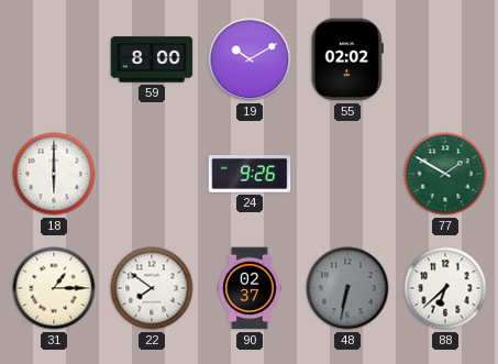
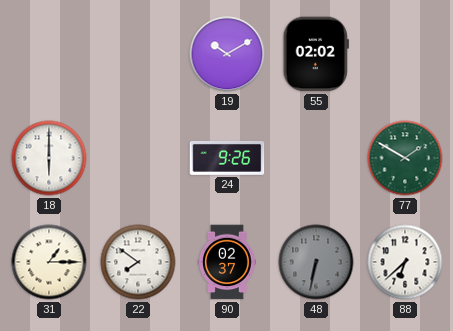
59: 8:00 -> none (152, 59)
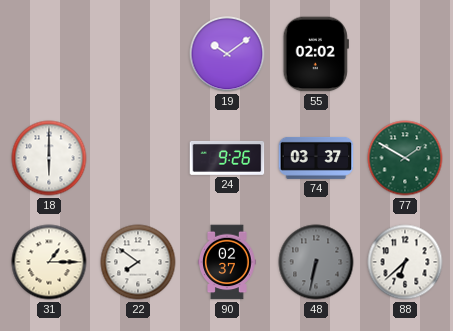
19: 10:10 -> 10:09 (227, 54)
74: none -> 03:37 (316, 158)
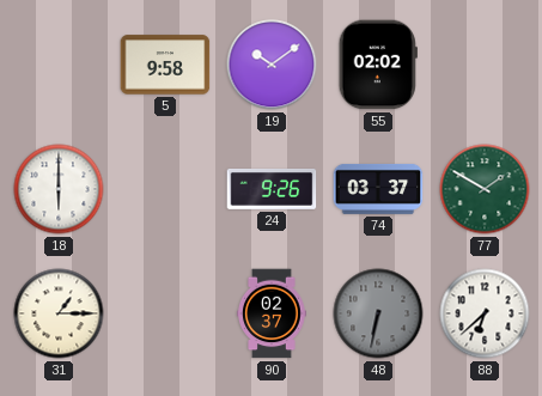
5: none -> 9:58 (165, 65)
22: 7:51 -> none (138, 262)
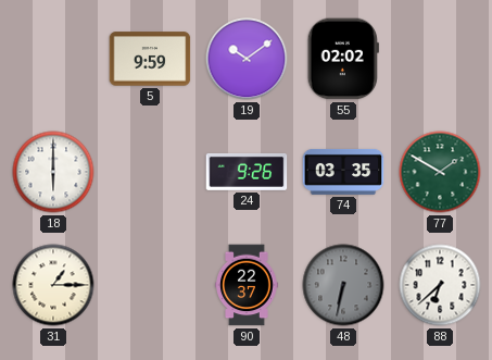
5: 9:58 -> 9:59 (150, 59)
74: 03:37 -> 03:35 (343, 172)
90: 02:37 -> 22:37 (247, 285)
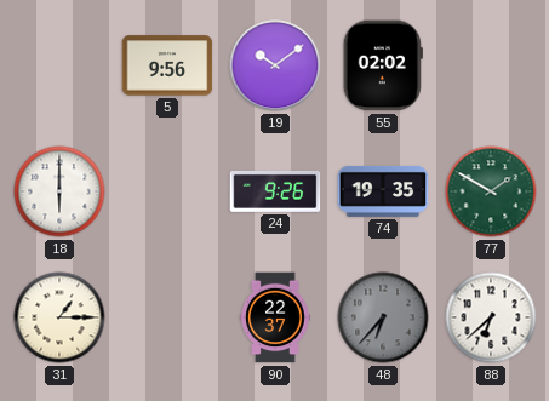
5: 9:59 -> 9:56 (167, 65)
74: 03:35 -> 19:35 (383, 191)
48: 6:32 -> 6:37 (383, 317)
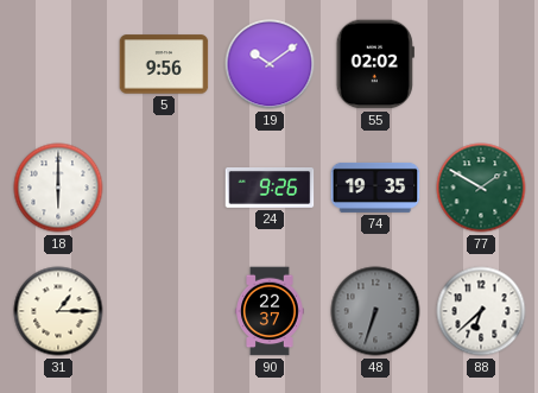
48: 6:37 -> 6:33 (375, 311)
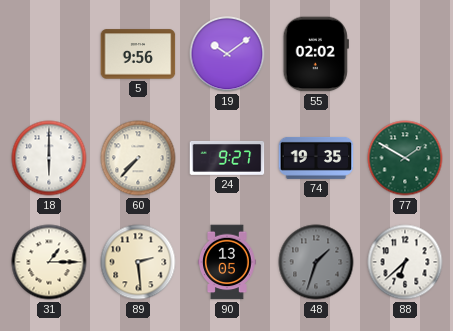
60: none -> 7:37 (138, 158)
24: 9:26 -> 9:27 (227, 158)
89: none -> 2:29 (138, 262)
90: 22:37 -> 13:05 (227, 262)
48: 6:33 -> 1:33 (316, 262)
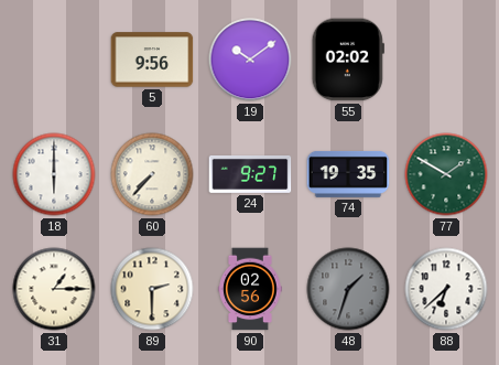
89: 2:29 -> 2:30 (152, 289)
90: 13:05 -> 02:56 (250, 289)
